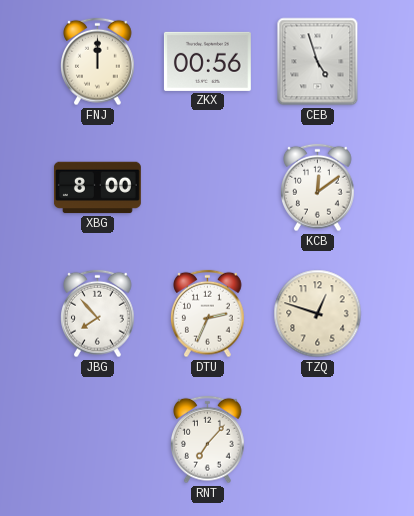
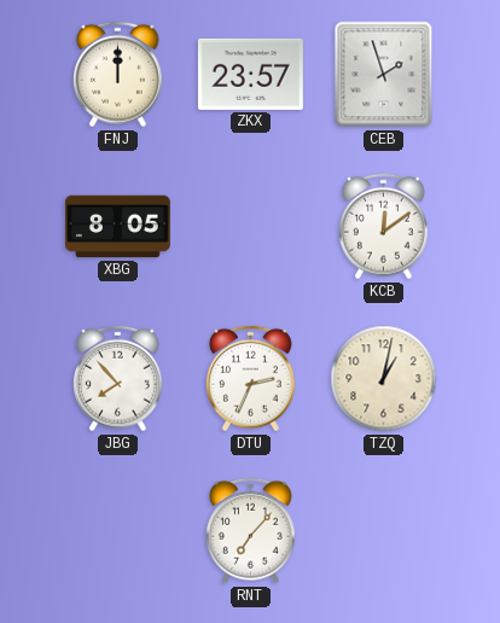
ZKX: 00:56 -> 23:57 (250, 74)
CEB: 4:57 -> 1:57 (384, 75)
XBG: 8:00 -> 8:05 (117, 227)
TZQ: 12:48 -> 1:02 (384, 379)
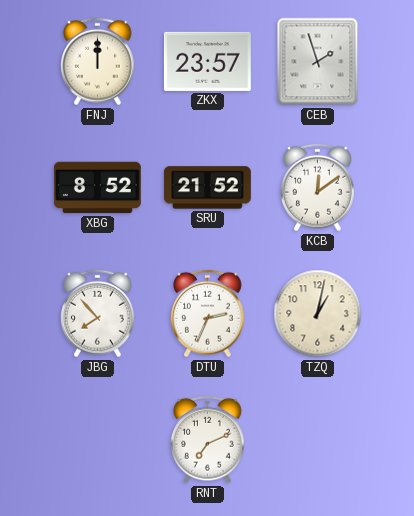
XBG: 8:05 -> 8:52 (97, 188)
SRU: none -> 21:52 (207, 188)
RNT: 7:07 -> 7:11 (208, 440)
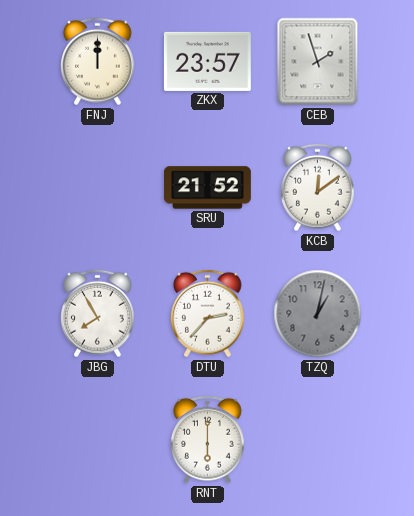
XBG: 8:52 -> none (97, 188)
JBG: 7:53 -> 7:55 (98, 314)
DTU: 2:34 -> 2:37 (208, 314)
TZQ dial: cream -> grey (318, 314)
RNT: 7:11 -> 6:00 (208, 440)
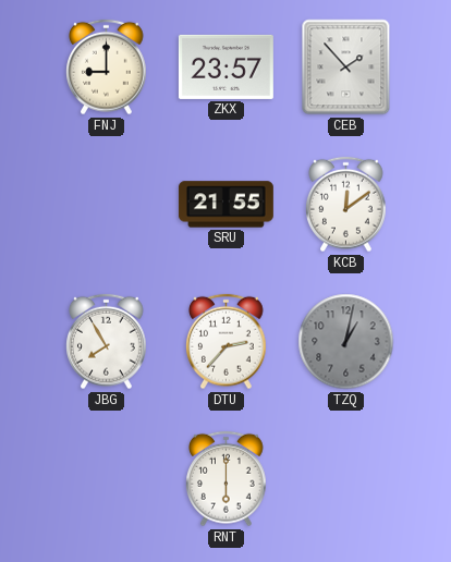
FNJ: 12:00 -> 9:00 (107, 68)
CEB: 1:57 -> 1:53 (346, 68)
SRU: 21:52 -> 21:55 (225, 205)
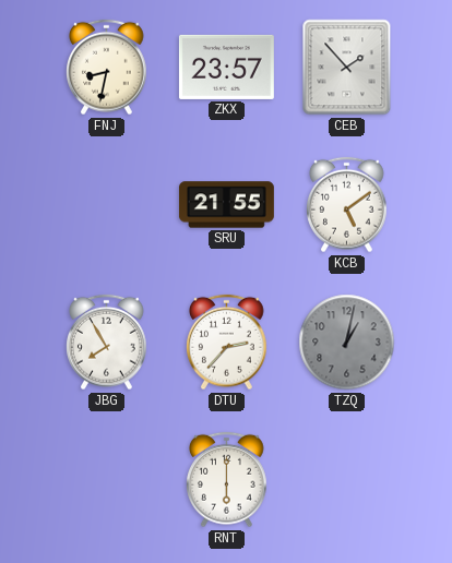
FNJ: 9:00 -> 8:32 (107, 68)
KCB: 12:09 -> 5:09 (347, 205)
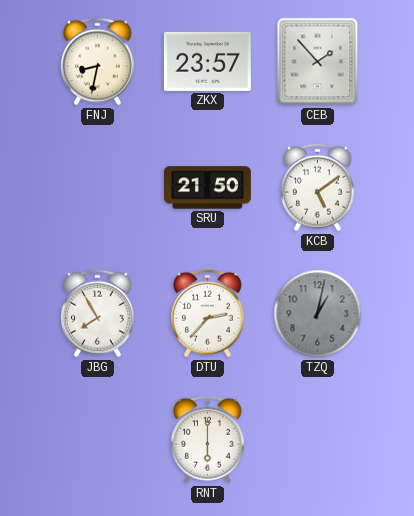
SRU: 21:55 -> 21:50 (207, 188)
